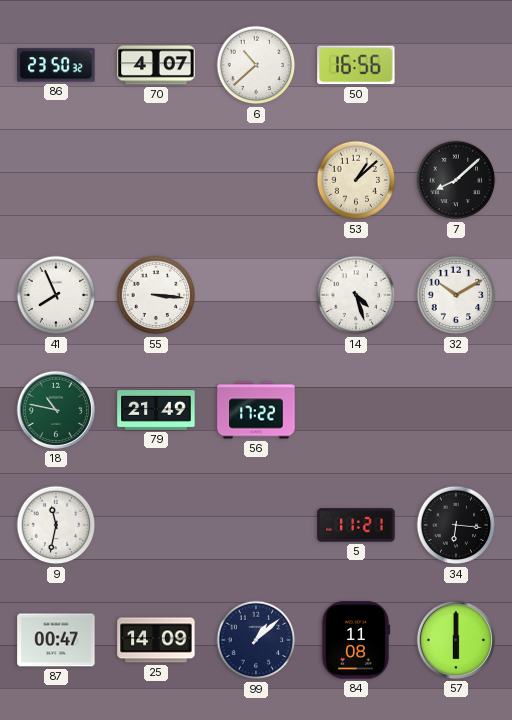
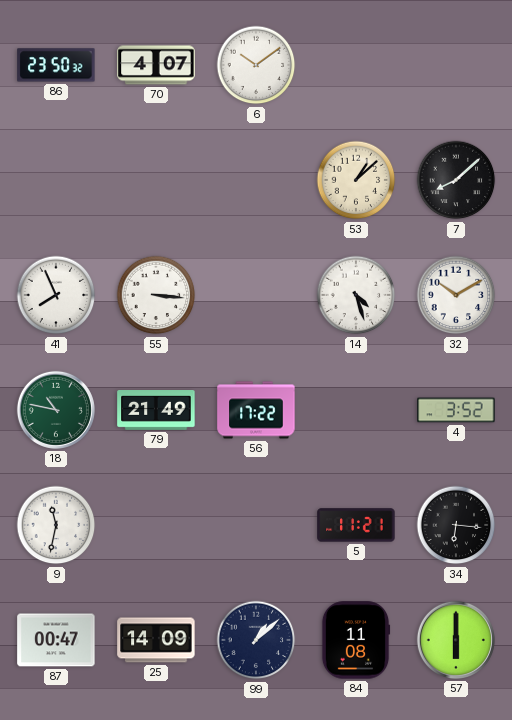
6: 10:38 -> 10:09 (256, 65)
50: 16:56 -> none (356, 65)
4: none -> 3:52 (456, 410)
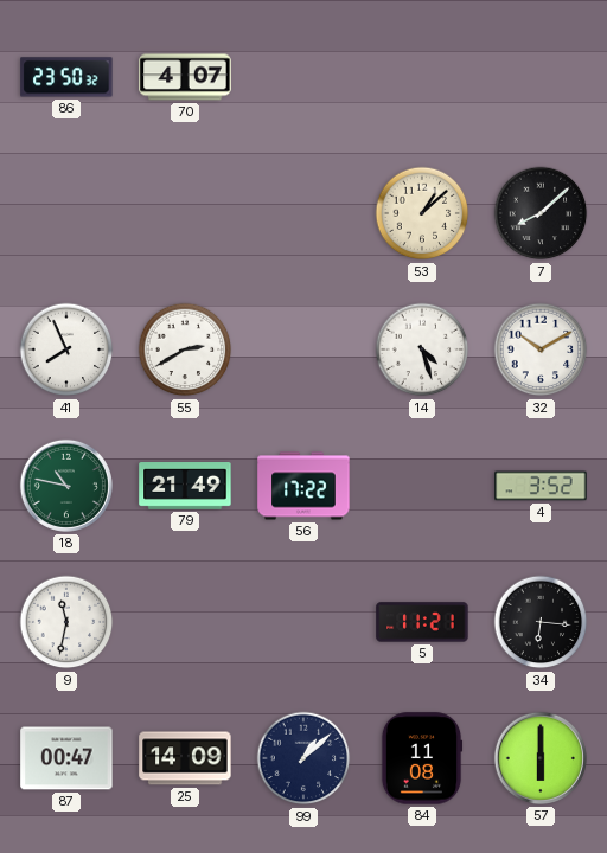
6: 10:09 -> none (256, 65)
55: 3:16 -> 2:40 (185, 349)
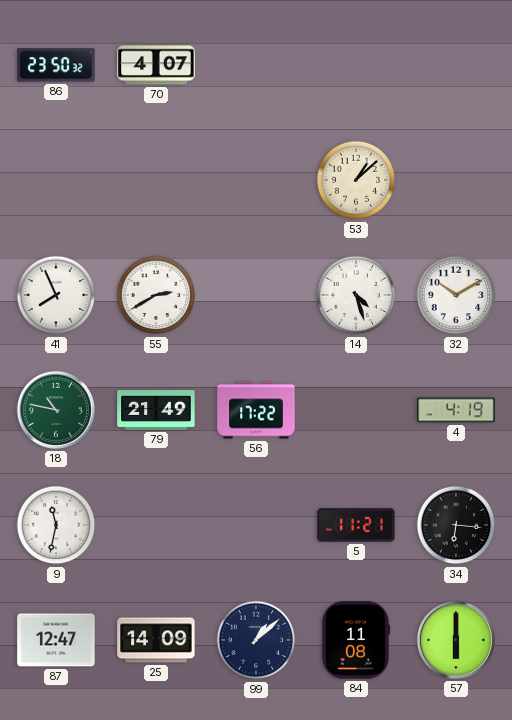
7: 8:08 -> none (541, 213)
4: 3:52 -> 4:19 (456, 410)
87: 00:47 -> 12:47 (56, 640)
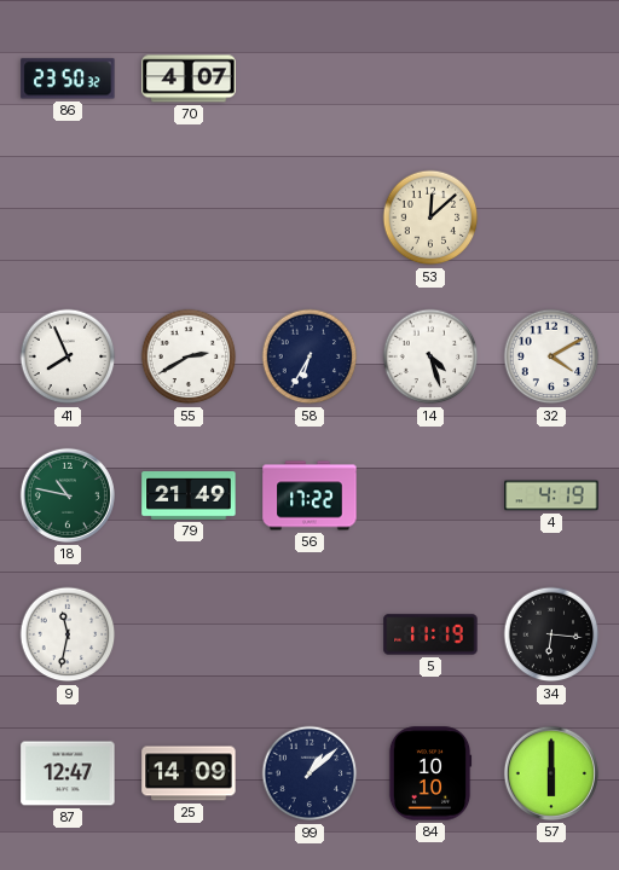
53: 1:08 -> 12:08 (430, 217)
58: none -> 6:35 (309, 356)
32: 10:10 -> 4:10 (551, 356)
5: 11:21 -> 11:19 (430, 634)
84: 11:08 -> 10:10 (430, 773)
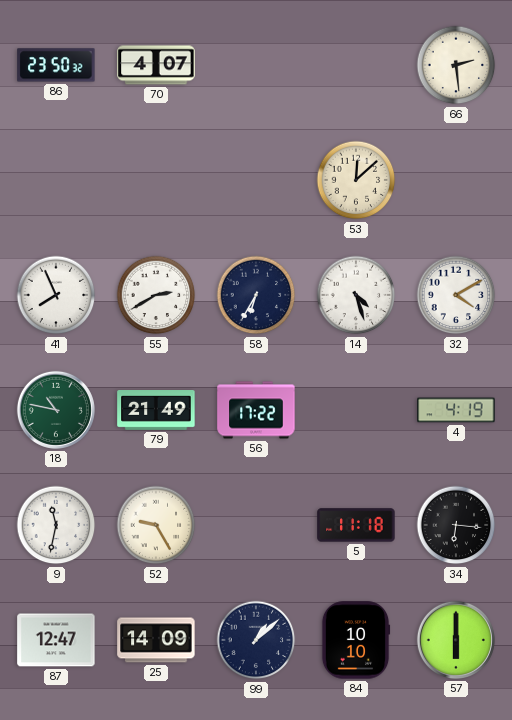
66: none -> 2:29 (456, 65)
52: none -> 9:25 (156, 525)
5: 11:19 -> 11:18 (356, 525)
